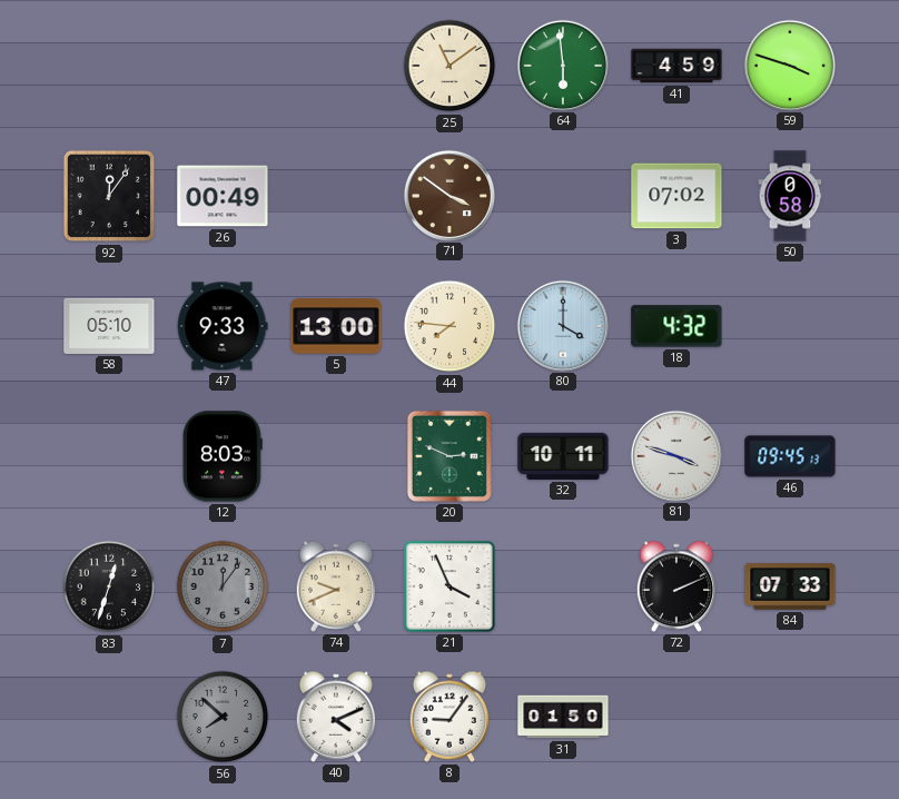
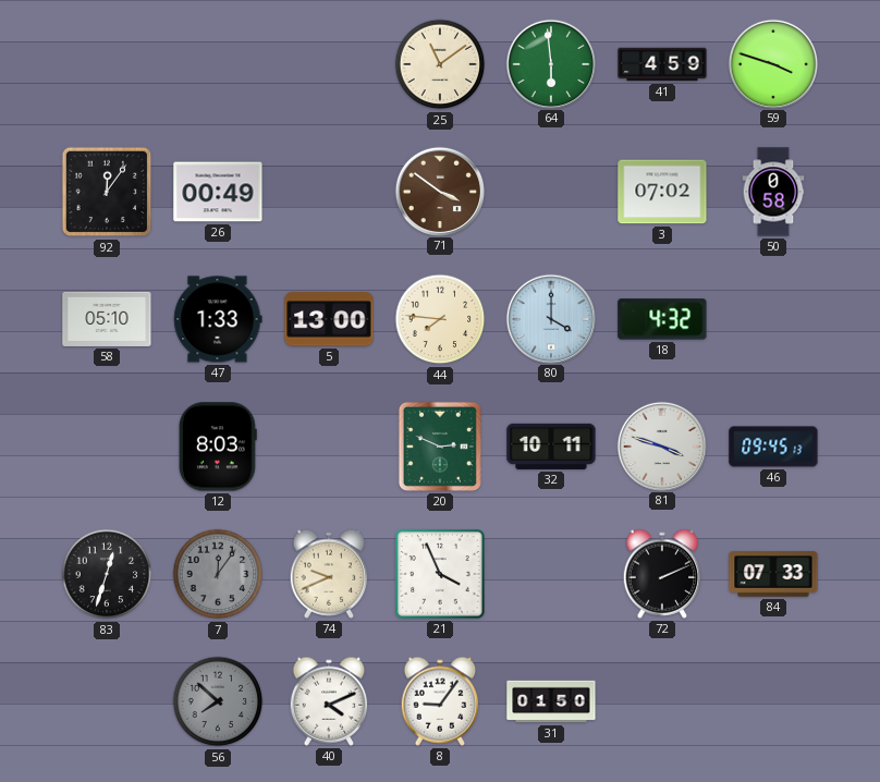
47: 9:33 -> 1:33 (218, 319)
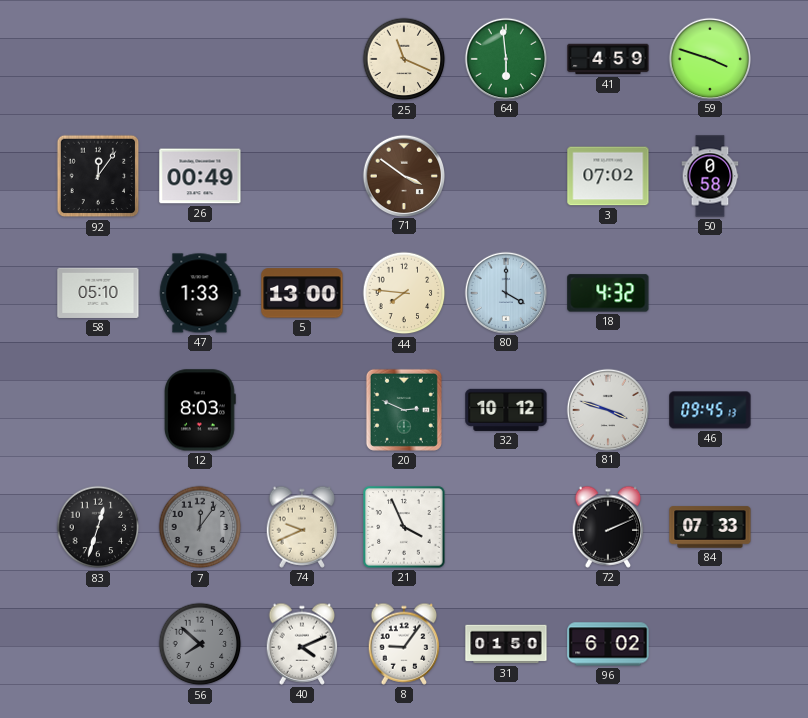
25: 11:09 -> 11:19 (404, 59)
32: 10:11 -> 10:12 (506, 410)
96: none -> 6:02 (608, 644)
